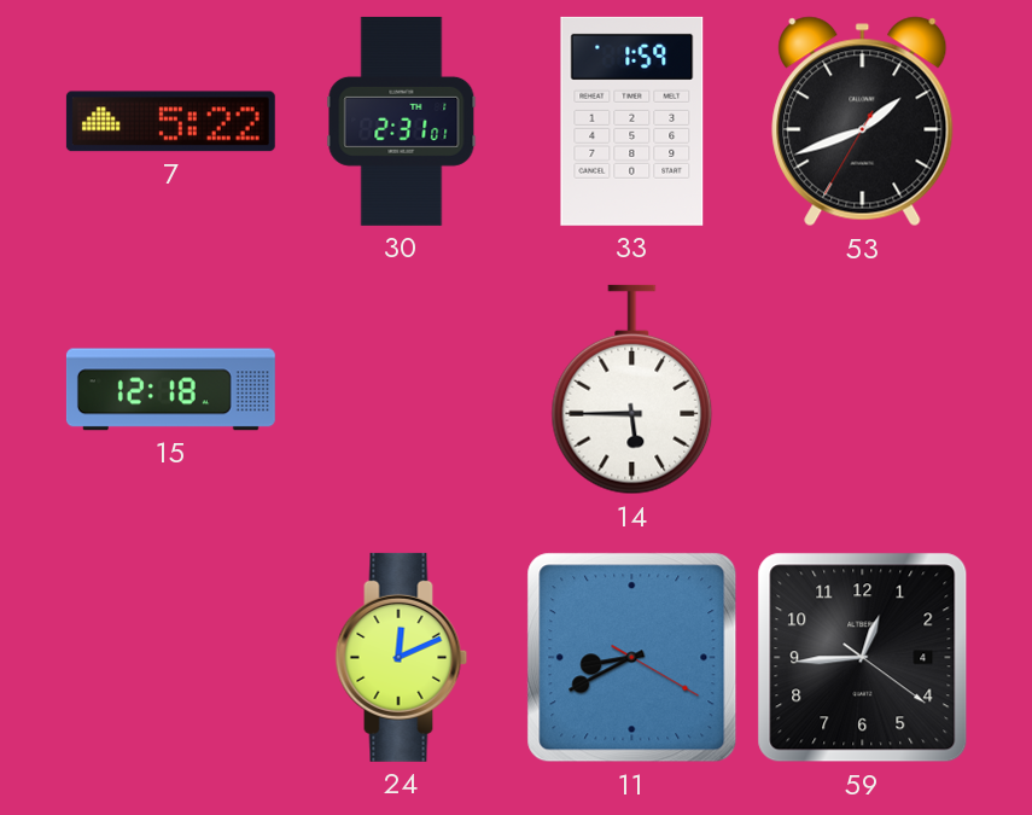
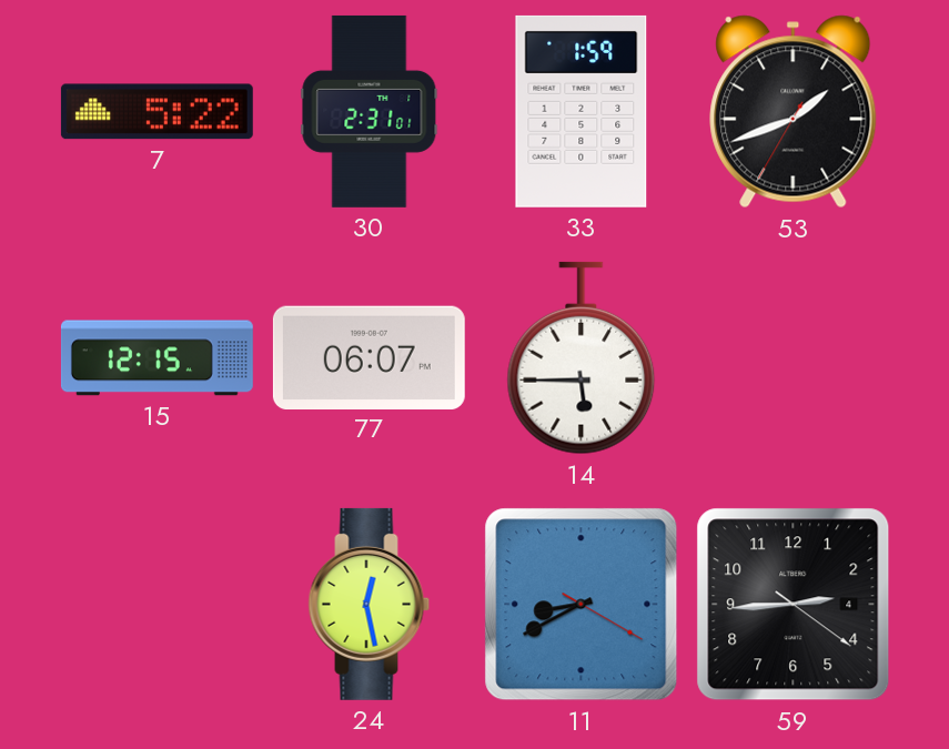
15: 12:18 -> 12:15 (157, 358)
77: none -> 06:07 (369, 357)
24: 12:11 -> 12:28 (370, 604)
59: 12:44 -> 2:44 (794, 605)
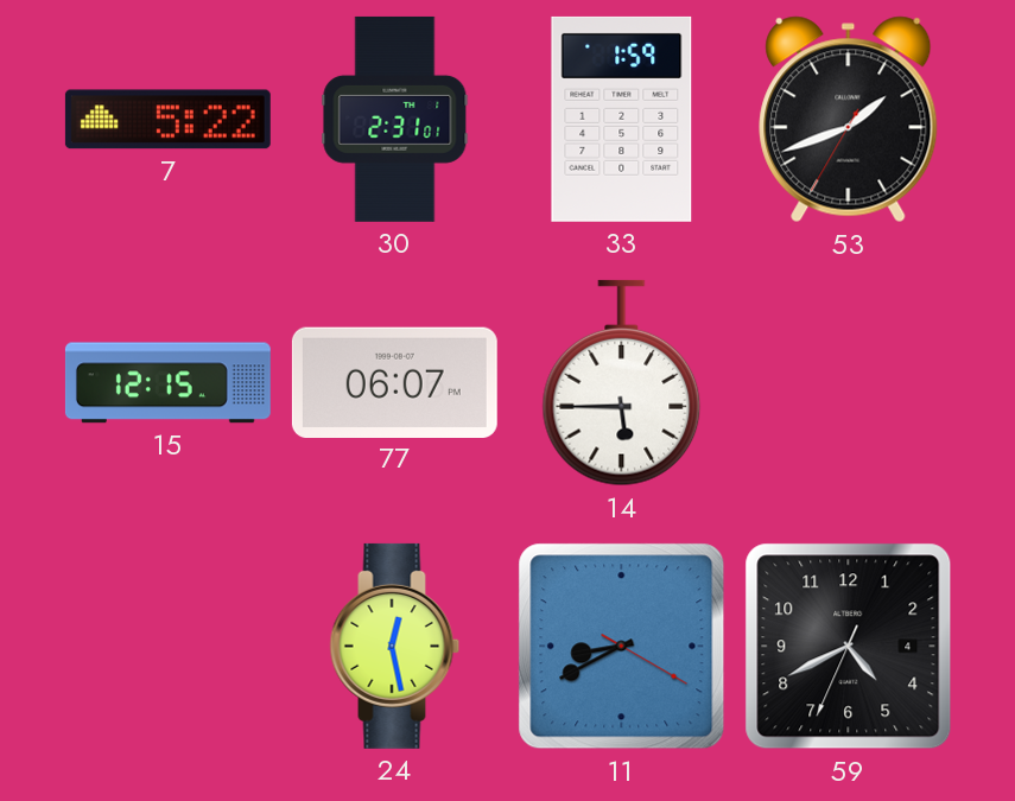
59: 2:44 -> 4:40 (849, 647)
